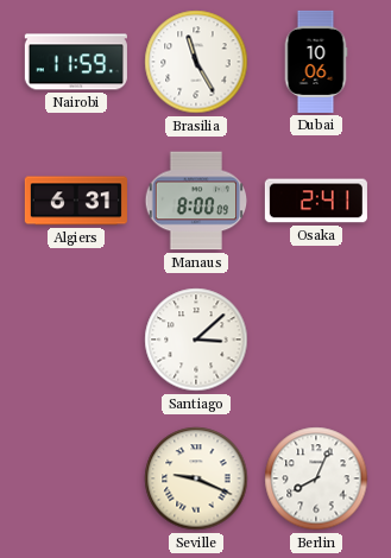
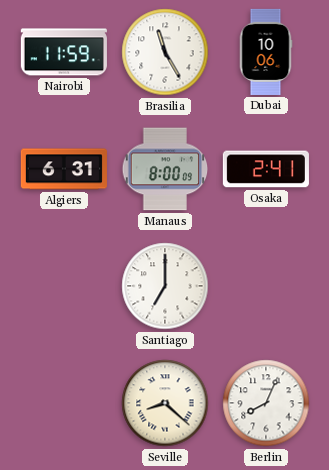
Santiago: 3:08 -> 7:00 (165, 286)
Seville: 9:19 -> 8:22 (165, 403)
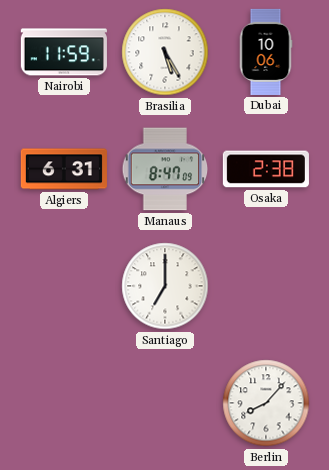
Brasilia: 11:25 -> 5:25 (165, 52)
Manaus: 8:00 -> 8:47 (165, 169)
Osaka: 2:41 -> 2:38 (266, 169)
Seville: 8:22 -> none (165, 403)
Berlin: 8:04 -> 8:07 (266, 403)
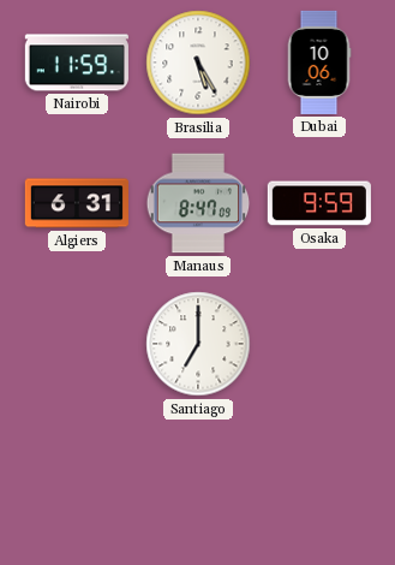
Osaka: 2:38 -> 9:59 (319, 203)
Berlin: 8:07 -> none (266, 403)
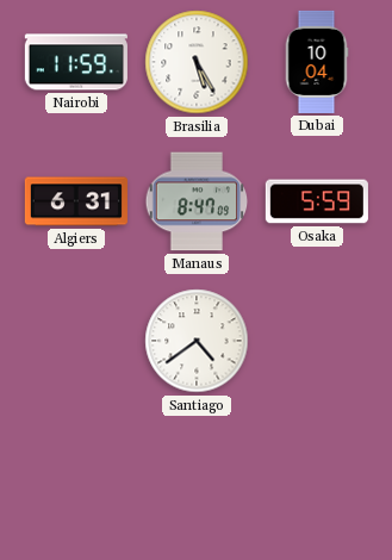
Dubai: 10:06 -> 10:04 (317, 62)
Osaka: 9:59 -> 5:59 (317, 201)
Santiago: 7:00 -> 4:39 (197, 341)
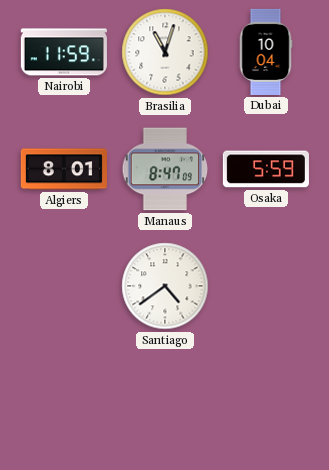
Brasilia: 5:25 -> 11:03 (165, 52)
Algiers: 6:31 -> 8:01 (64, 169)
